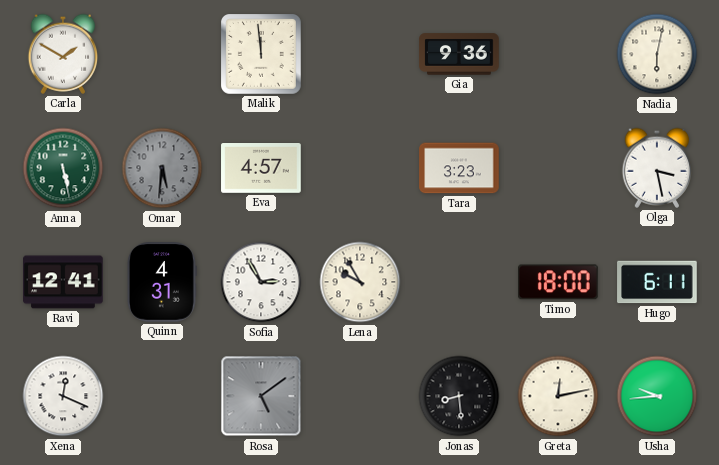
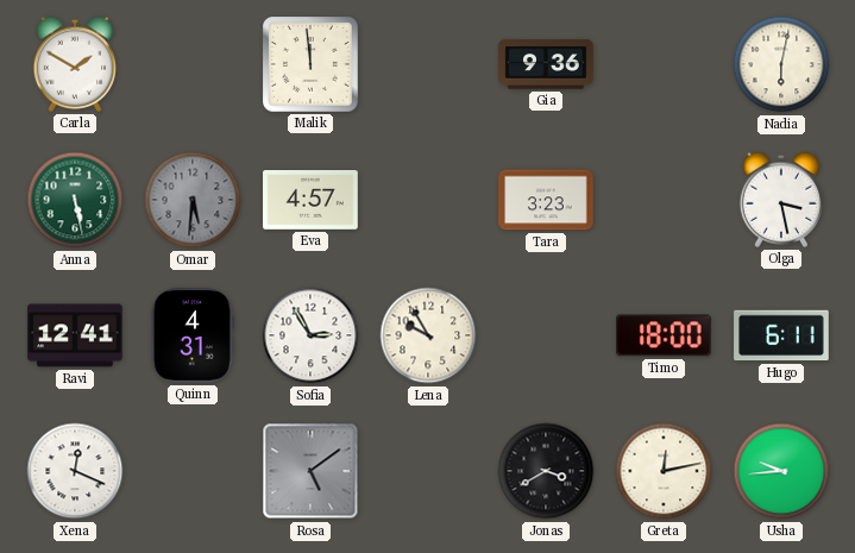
Jonas: 8:29 -> 3:40 (546, 471)
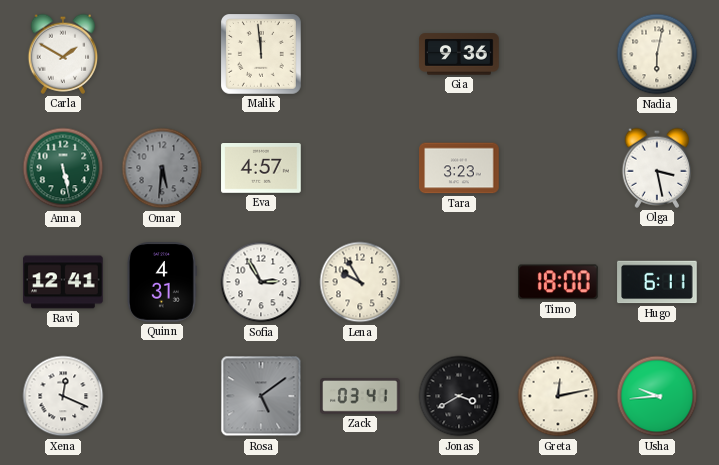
Zack: none -> 03:41 (360, 397)
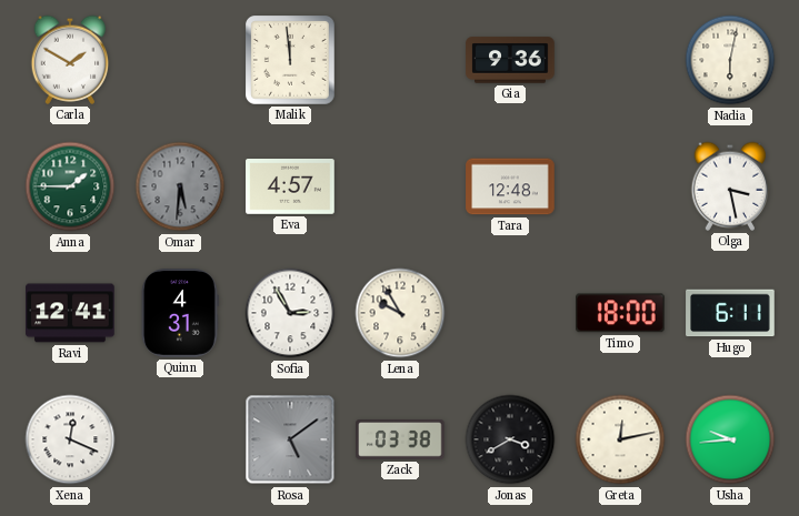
Anna: 5:28 -> 1:45 (70, 186)
Tara: 3:23 -> 12:48 (510, 186)
Zack: 03:41 -> 03:38 (400, 441)
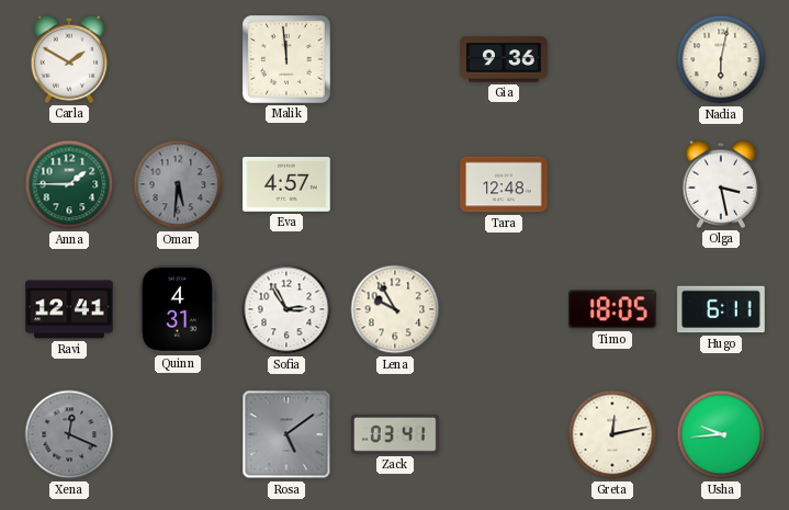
Timo: 18:00 -> 18:05 (613, 309)
Xena dial: white -> grey (69, 434)
Zack: 03:38 -> 03:41 (395, 435)
Jonas: 3:40 -> none (510, 439)
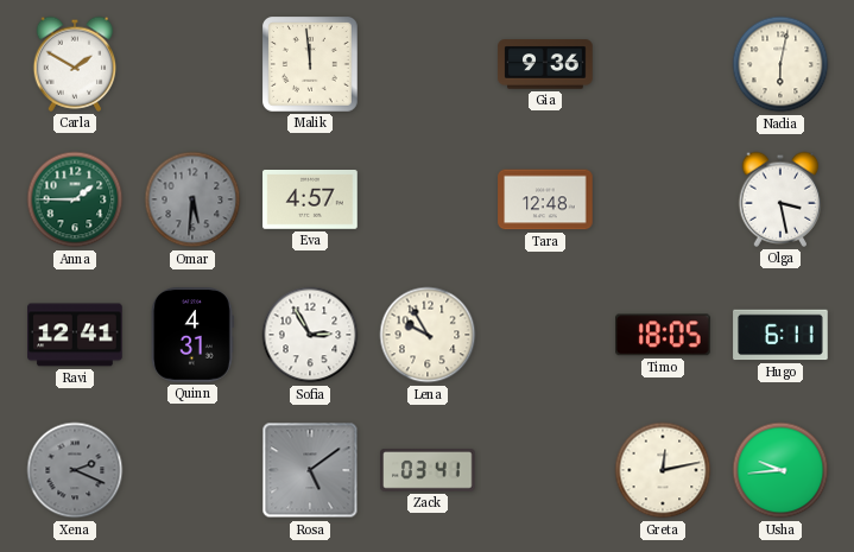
Xena: 12:19 -> 2:19 (75, 470)
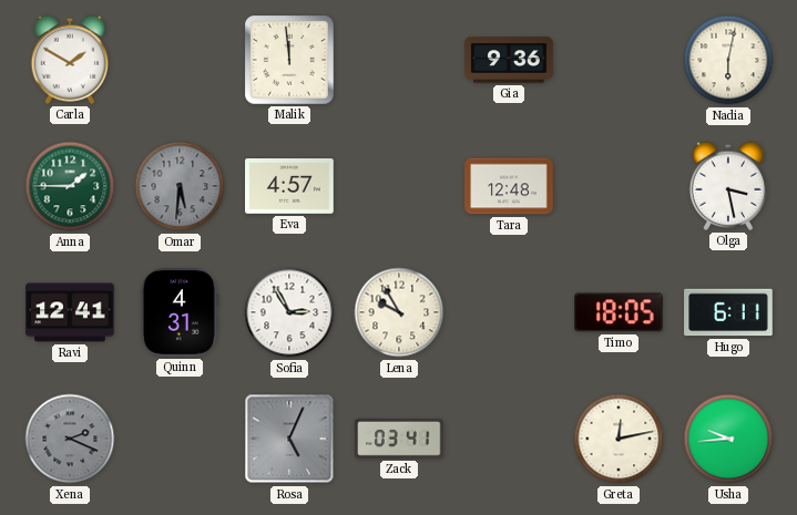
Rosa: 5:09 -> 5:04 (289, 439)
